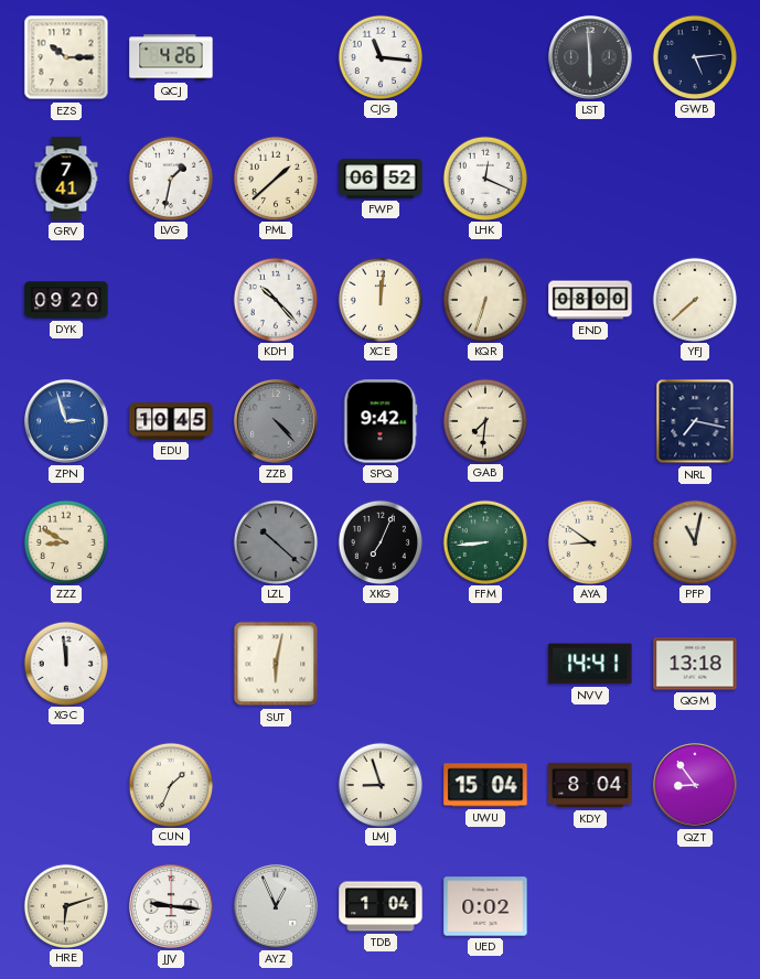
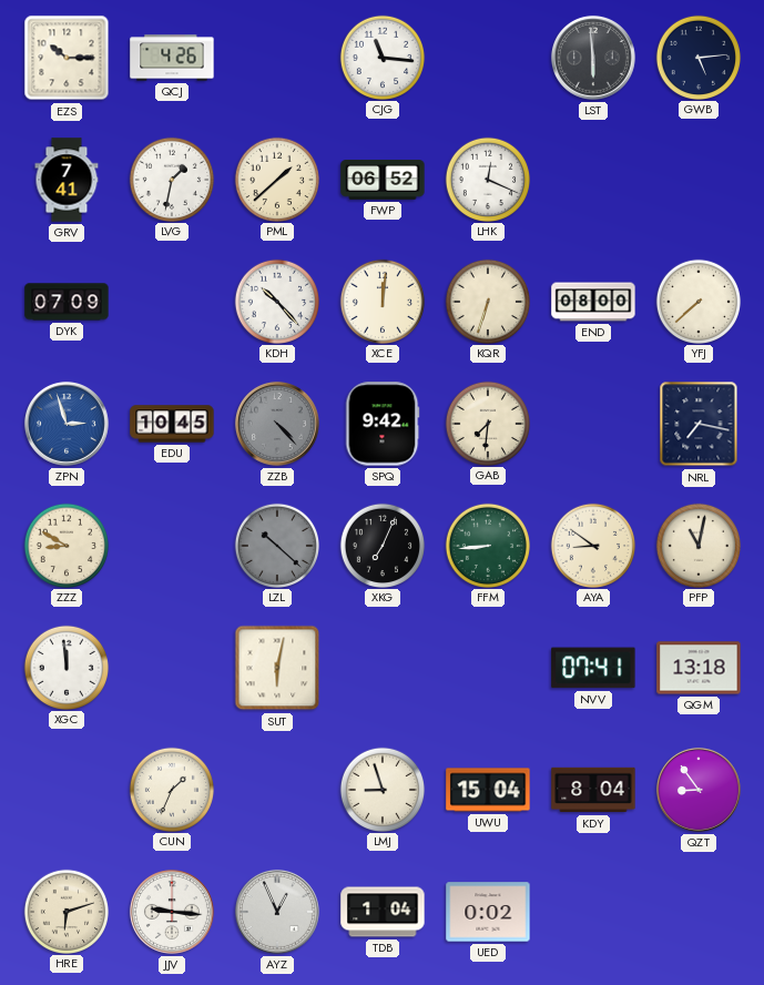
DYK: 09:20 -> 07:09 (67, 302)
NVV: 14:41 -> 07:41 (593, 668)
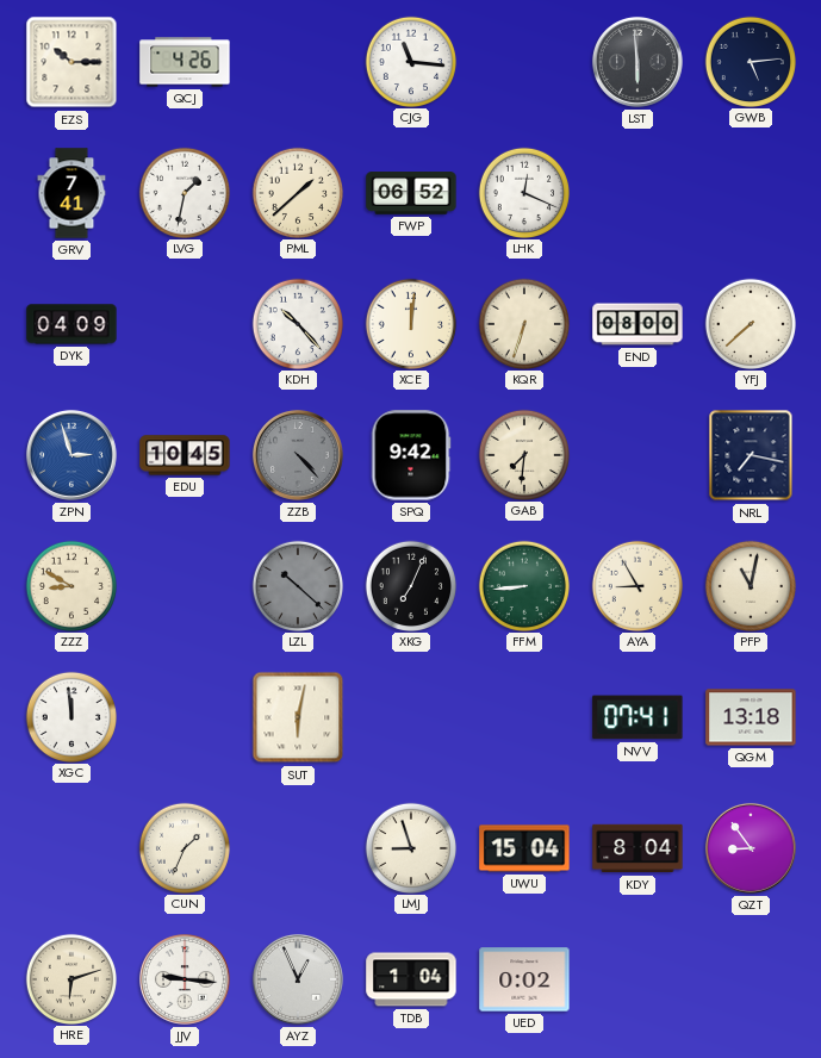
DYK: 07:09 -> 04:09 (71, 324)
AYA: 8:51 -> 8:55 (636, 585)
